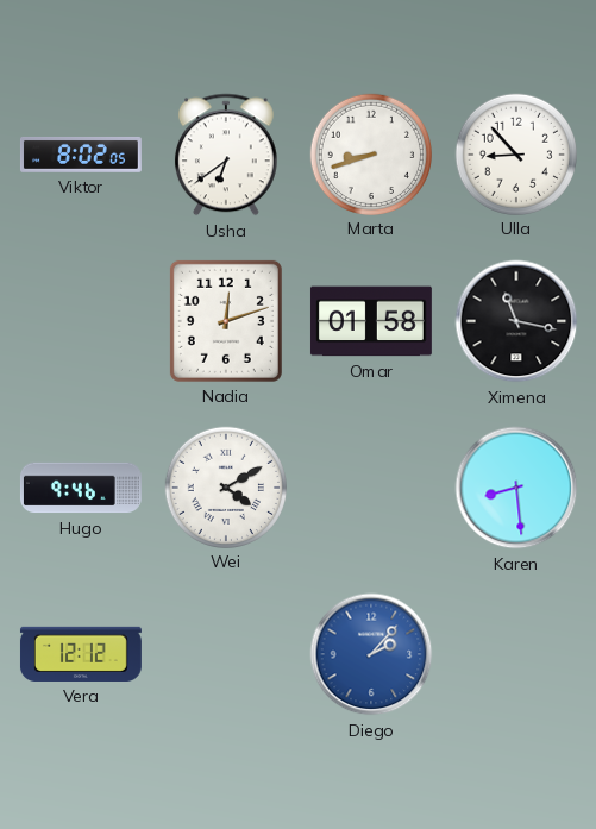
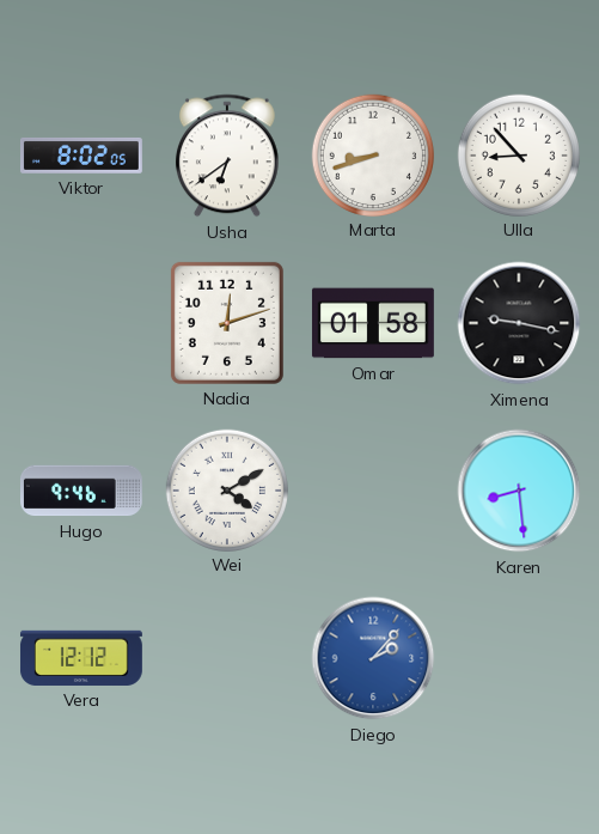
Ximena: 11:17 -> 9:17 (519, 323)
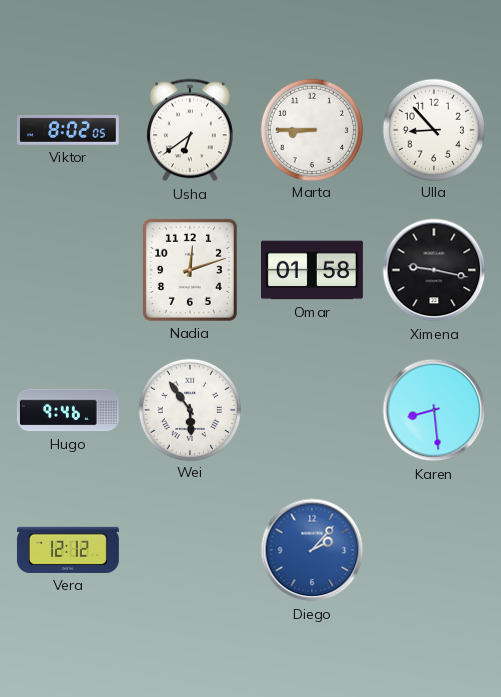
Marta: 8:42 -> 8:45 (311, 129)
Wei: 4:10 -> 5:54 (189, 409)
